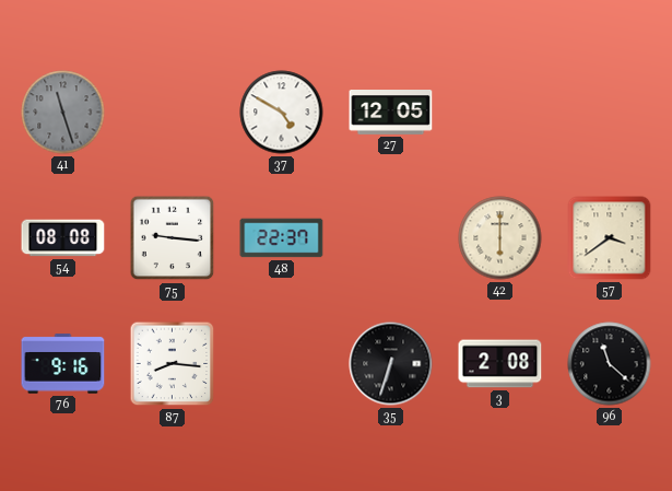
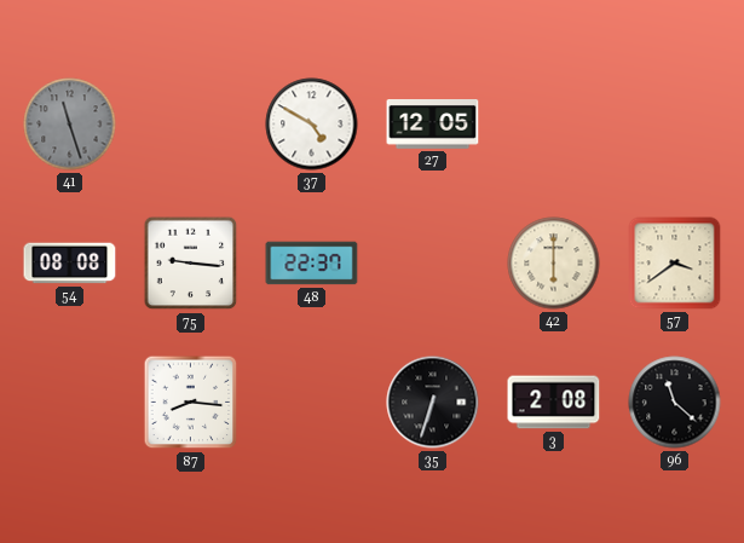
76: 9:16 -> none (63, 364)
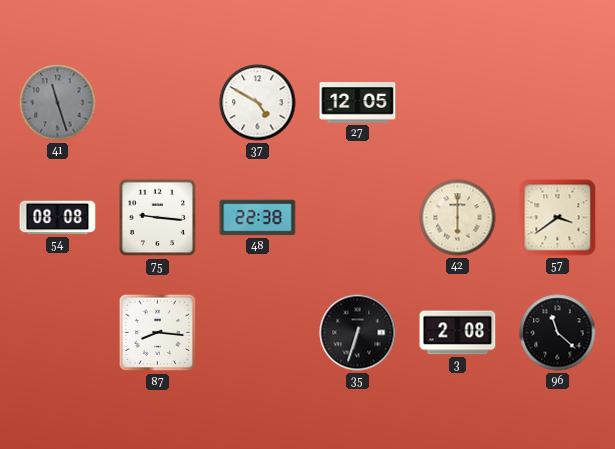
48: 22:37 -> 22:38 (258, 218)
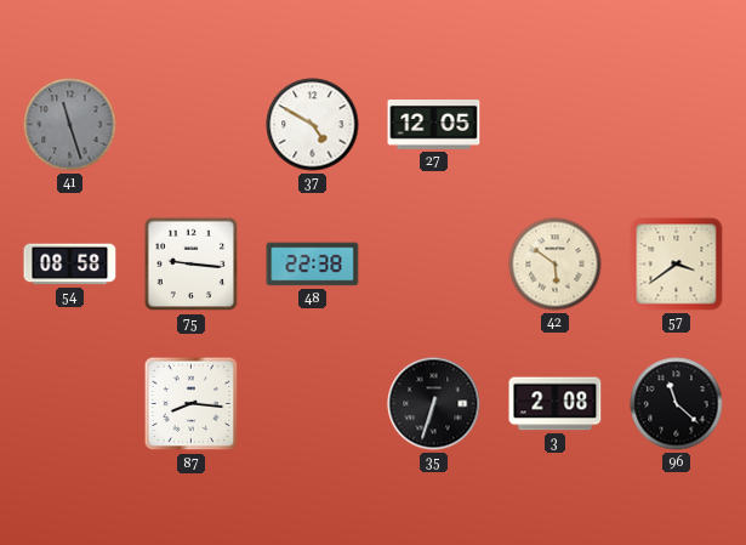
54: 08:08 -> 08:58 (70, 265)
42: 6:00 -> 5:51 (556, 265)
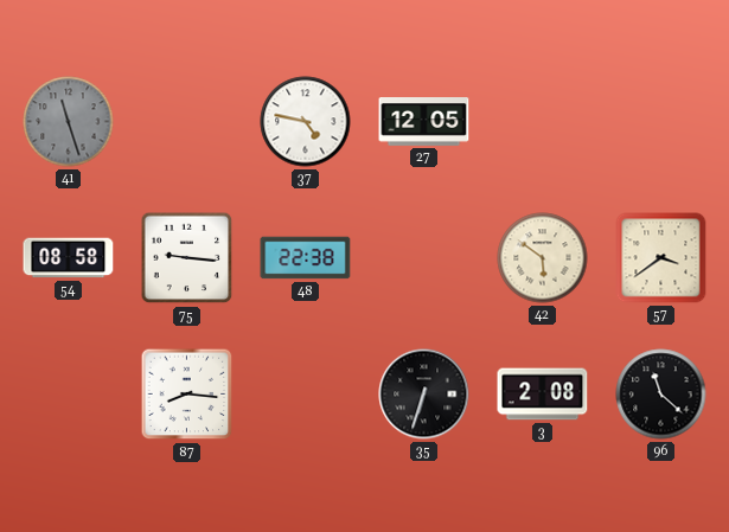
37: 4:50 -> 4:47 (306, 122)
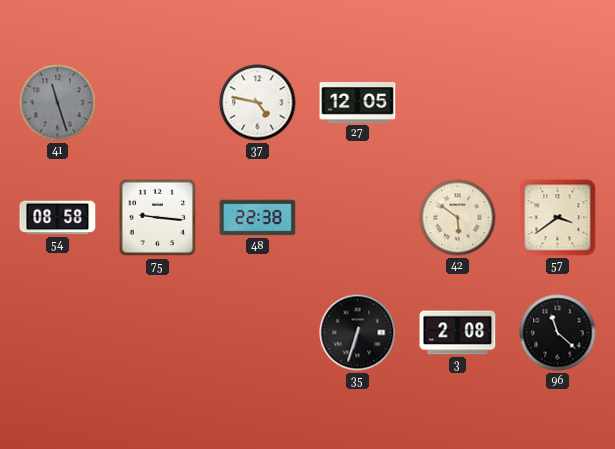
87: 8:16 -> none (187, 395)
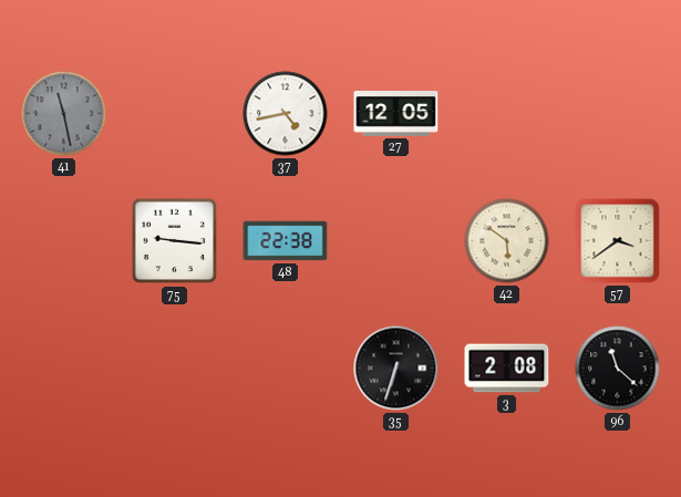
41: 11:27 -> 11:28 (64, 114)
37: 4:47 -> 4:43 (286, 114)
54: 08:58 -> none (58, 218)
